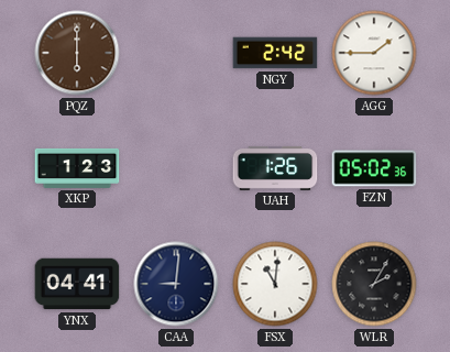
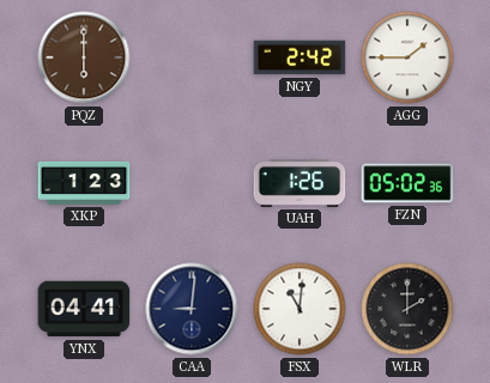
WLR: 2:05 -> 2:00 (407, 309)
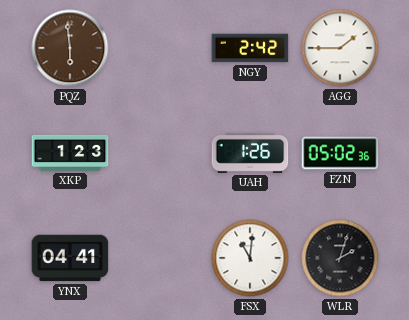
PQZ: 6:00 -> 5:59 (70, 48)
CAA: 9:01 -> none (192, 309)
WLR: 2:00 -> 2:03 (340, 258)
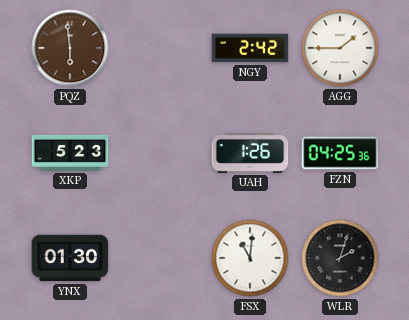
XKP: 1:23 -> 5:23 (70, 153)
FZN: 05:02 -> 04:25 (340, 153)
YNX: 04:41 -> 01:30 (70, 258)
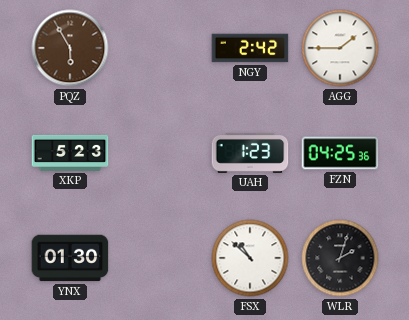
PQZ: 5:59 -> 5:55 (70, 48)
UAH: 1:26 -> 1:23 (250, 153)
FSX: 11:01 -> 10:52 (250, 258)
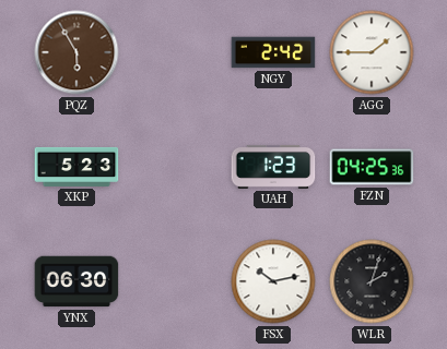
YNX: 01:30 -> 06:30 (77, 281)
FSX: 10:52 -> 10:13 (273, 281)
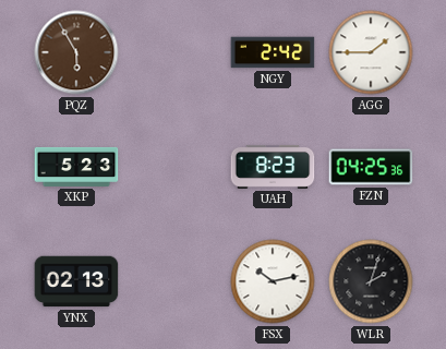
UAH: 1:23 -> 8:23 (273, 167)
YNX: 06:30 -> 02:13 (76, 281)
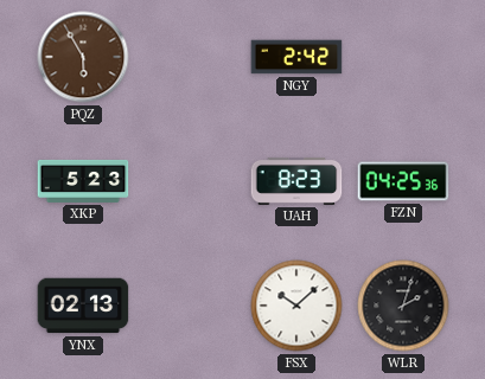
AGG: 1:45 -> none (371, 52)
FSX: 10:13 -> 10:08 (296, 306)
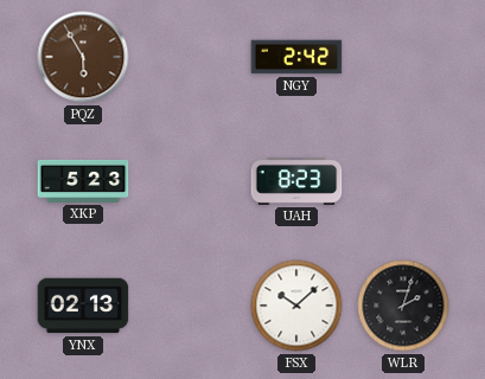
FZN: 04:25 -> none (403, 181)
